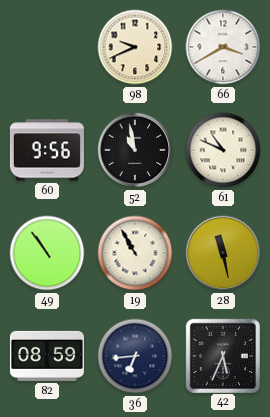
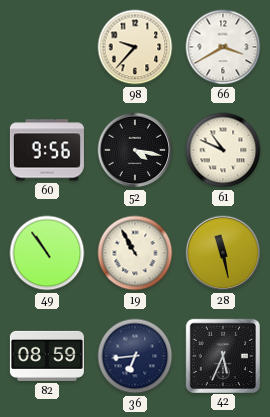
98: 9:41 -> 9:37 (135, 47)
52: 10:58 -> 4:17 (135, 150)
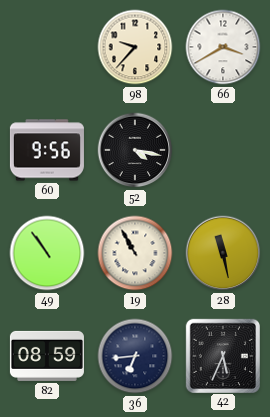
61: 10:49 -> none (223, 150)
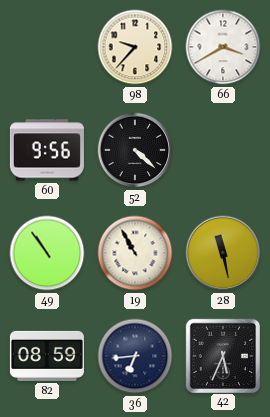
52: 4:17 -> 4:22 (135, 150)
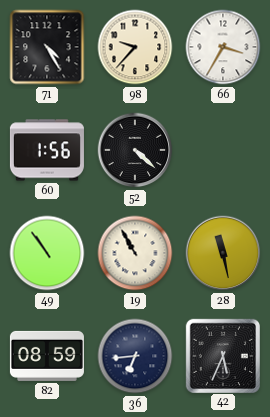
71: none -> 4:25 (47, 47)
66: 3:40 -> 3:35 (223, 47)
60: 9:56 -> 1:56 (47, 150)
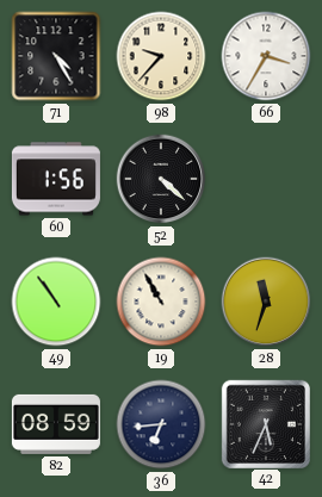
28: 11:28 -> 11:33 (266, 302)
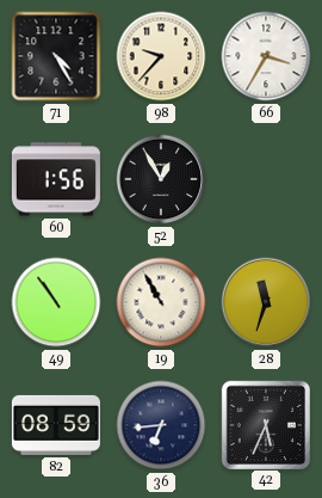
52: 4:22 -> 12:55 (161, 179)
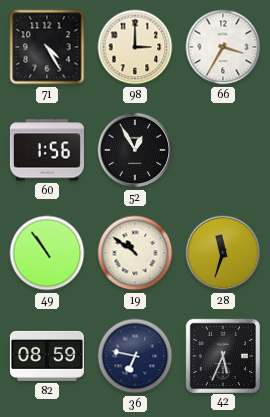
98: 9:37 -> 3:00 (135, 47)
19: 10:55 -> 10:51 (135, 253)
36: 6:44 -> 6:47 (135, 356)
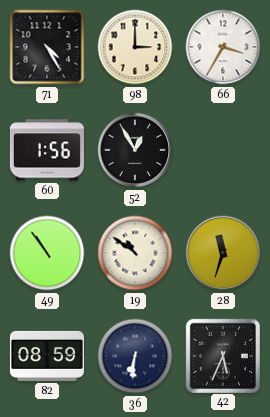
36: 6:47 -> 6:31 (135, 356)
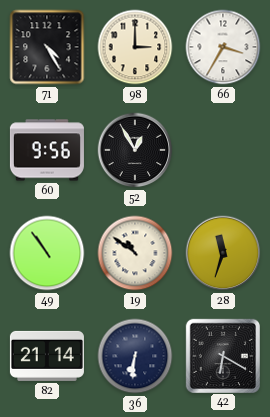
60: 1:56 -> 9:56 (47, 150)
82: 08:59 -> 21:14 (47, 356)
42: 5:34 -> 6:20 (222, 355)
